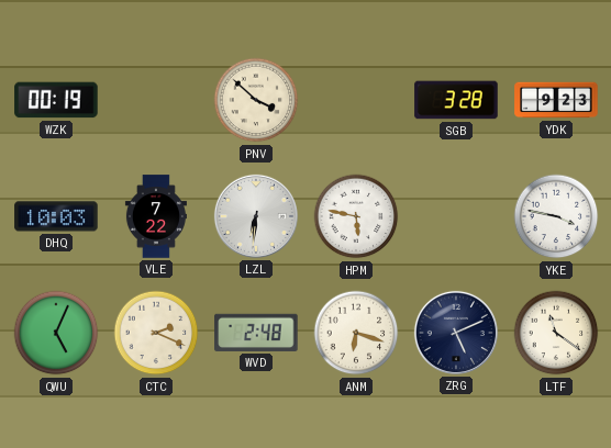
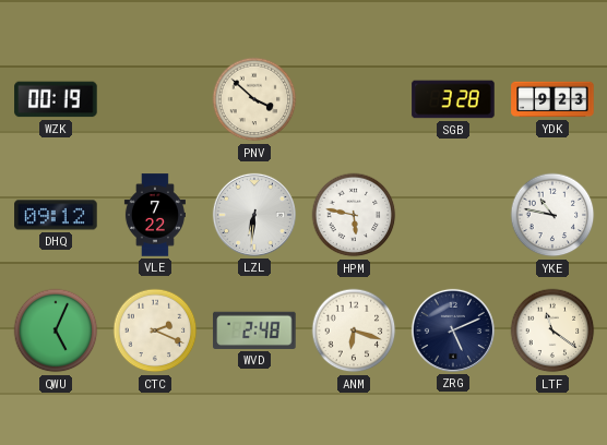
DHQ: 10:03 -> 09:12 (56, 215)
YKE: 3:47 -> 10:47 (552, 215)
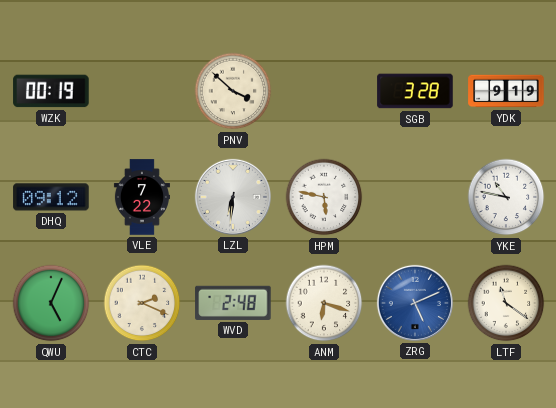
YDK: 9:23 -> 9:19 (506, 91)
ZRG dial: navy -> blue (415, 303)
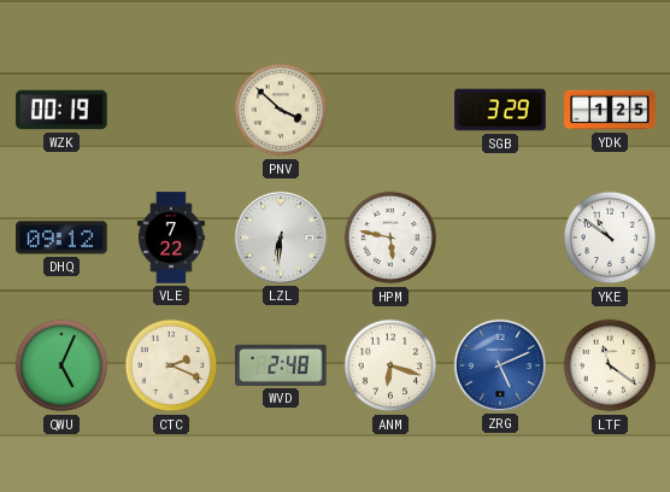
SGB: 3:28 -> 3:29 (500, 110)
YDK: 9:19 -> 1:25 (610, 110)
YKE: 10:47 -> 10:51 (610, 238)
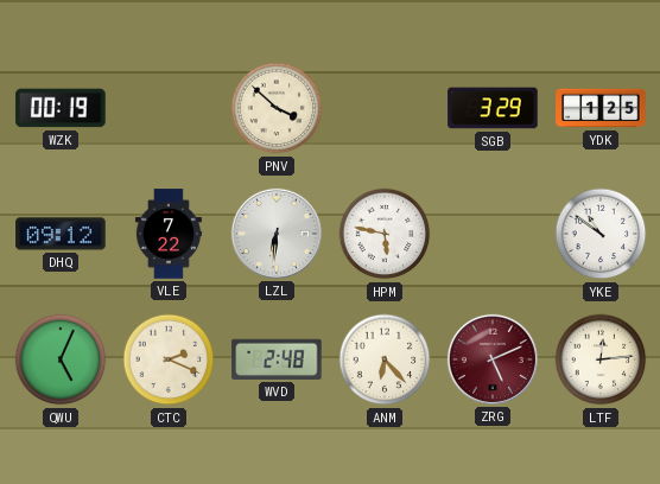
ANM: 6:18 -> 6:23 (385, 359)
ZRG dial: blue -> burgundy (493, 359)
LTF: 11:21 -> 12:14 (601, 359)
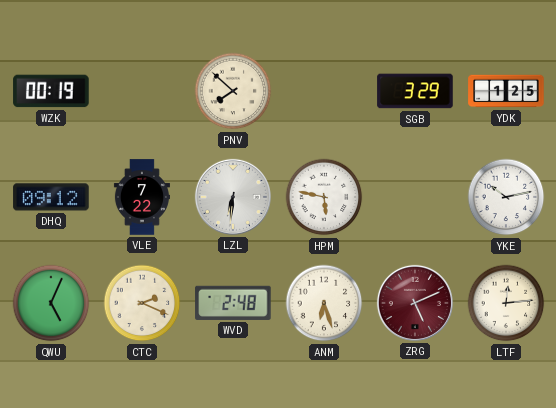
PNV: 3:52 -> 7:52 (233, 91)
YKE: 10:51 -> 10:13 (506, 197)
ANM: 6:23 -> 6:27 (324, 303)
